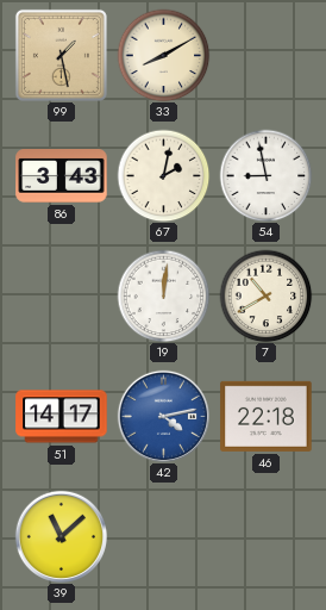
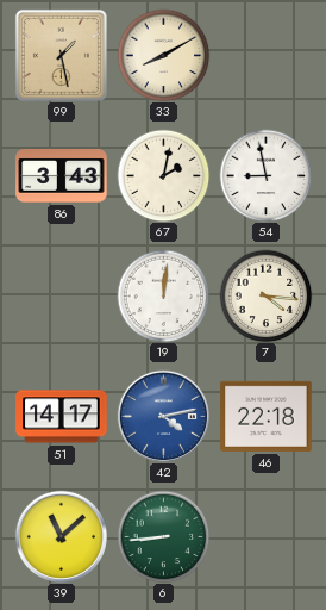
7: 10:40 -> 4:16 (265, 295)
6: none -> 8:44 (163, 536)
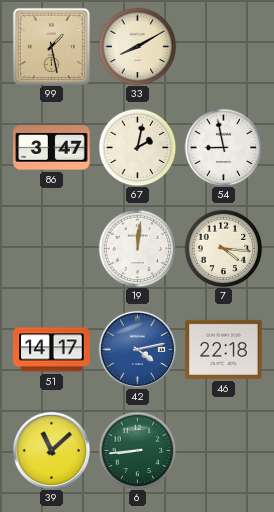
86: 3:43 -> 3:47 (52, 148)
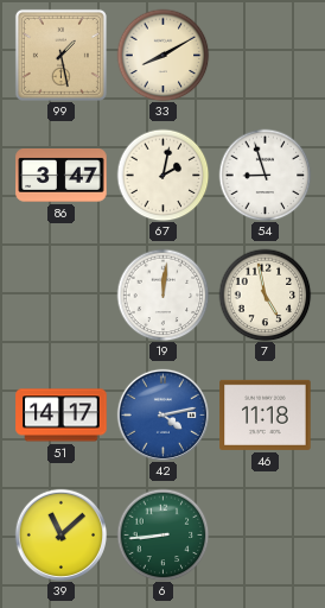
54: 8:58 -> 8:57 (265, 175)
7: 4:16 -> 4:58 (265, 294)
46: 22:18 -> 11:18 (266, 414)
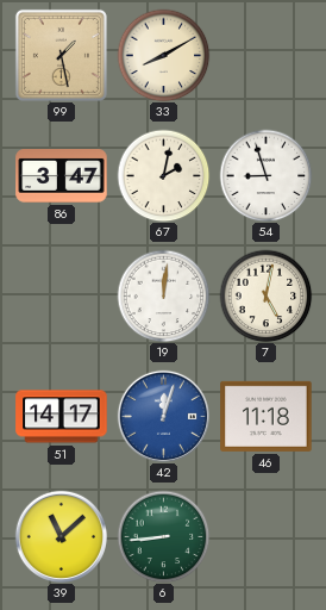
7: 4:58 -> 5:02 (265, 295)
42: 4:13 -> 12:03 (163, 416)
